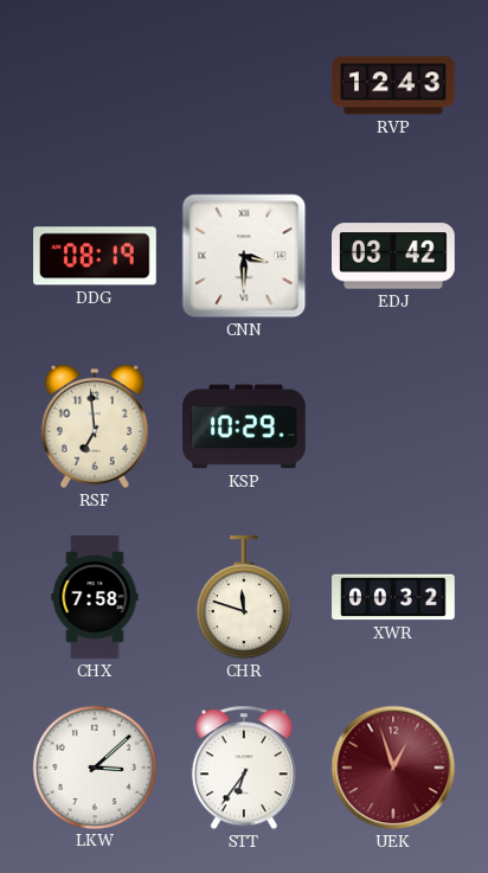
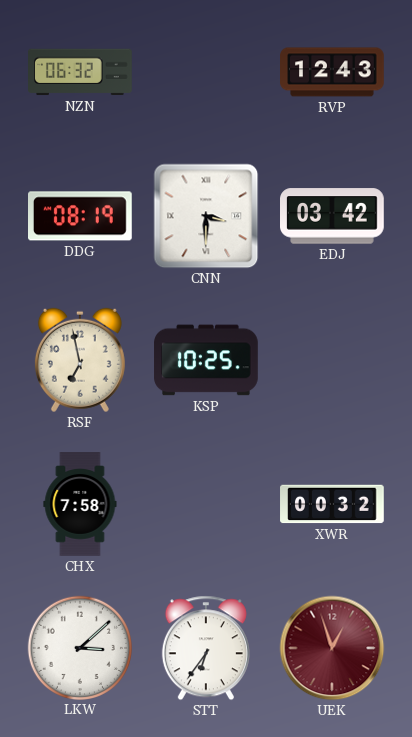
NZN: none -> 06:32 (81, 72)
RSF: 6:59 -> 6:58 (80, 360)
KSP: 10:29 -> 10:25 (206, 360)
CHR: 11:48 -> none (244, 598)
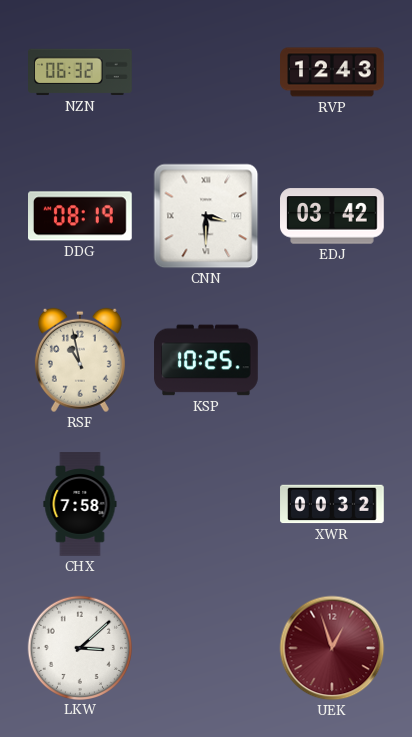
RSF: 6:58 -> 10:58 (80, 360)
STT: 6:36 -> none (206, 648)
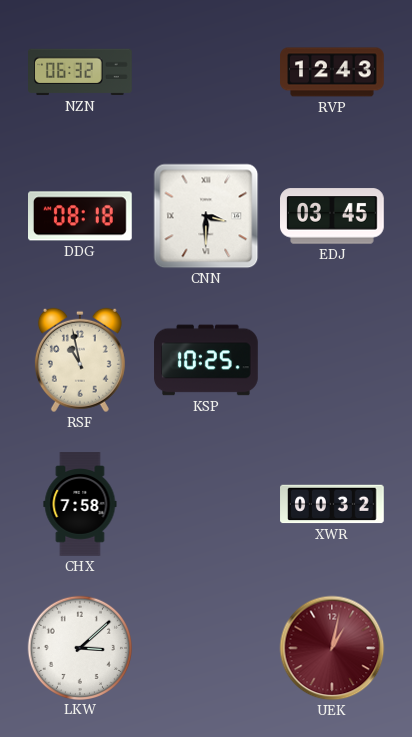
DDG: 08:19 -> 08:18 (81, 216)
EDJ: 03:42 -> 03:45 (332, 216)
UEK: 12:57 -> 1:02 (332, 648)
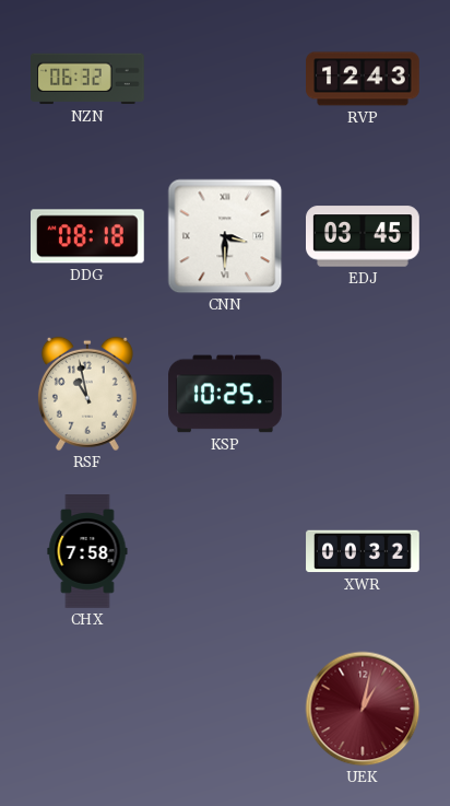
LKW: 3:08 -> none (79, 647)
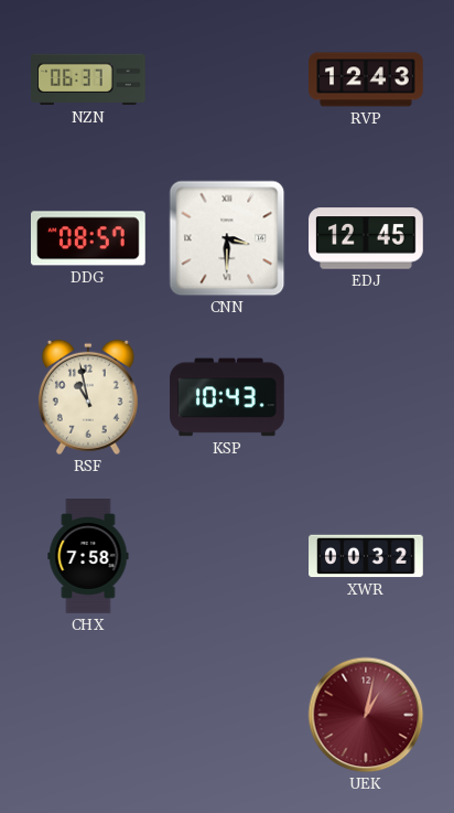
NZN: 06:32 -> 06:37 (89, 79)
DDG: 08:18 -> 08:57 (89, 238)
EDJ: 03:45 -> 12:45 (366, 238)
KSP: 10:25 -> 10:43 (227, 397)
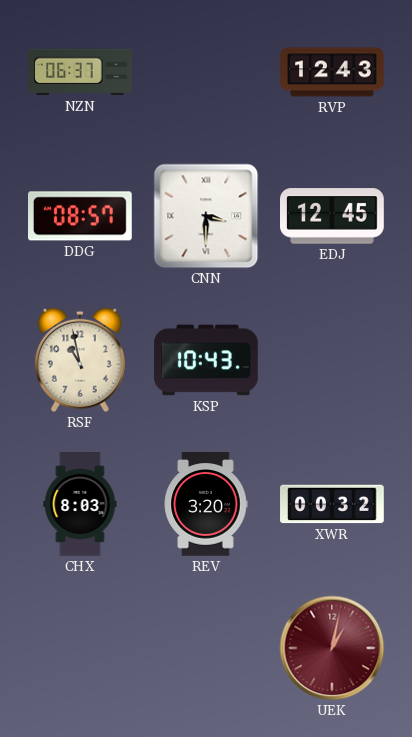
CHX: 7:58 -> 8:03 (80, 504)
REV: none -> 3:20 (206, 504)
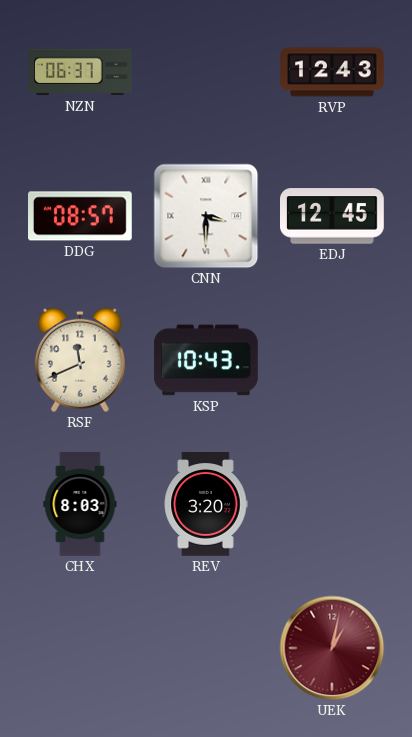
RSF: 10:58 -> 11:41 (80, 360)
XWR: 00:32 -> none (332, 504)
